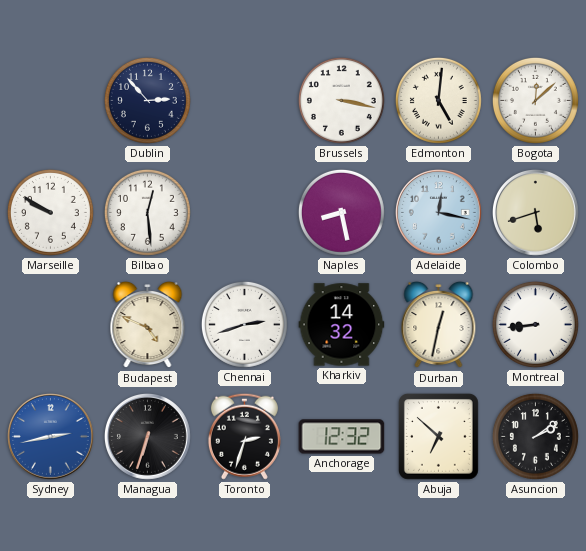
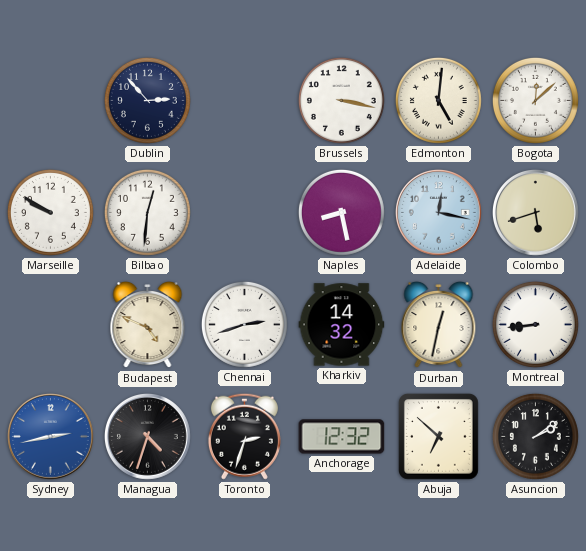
Bilbao: 12:29 -> 12:31 (147, 212)
Managua: 6:33 -> 4:33 (148, 437)
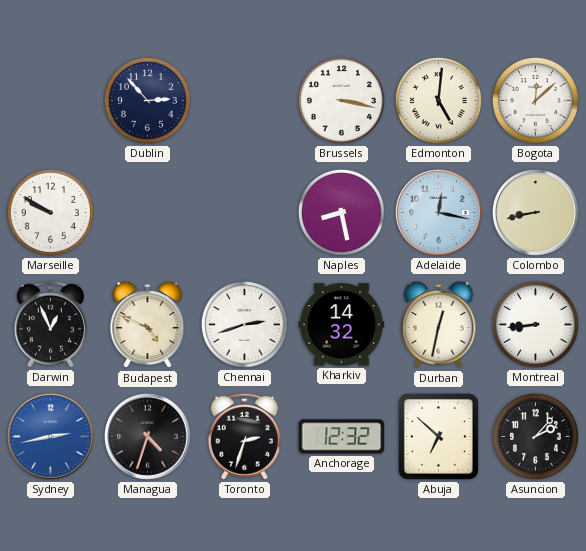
Bilbao: 12:31 -> none (147, 212)
Colombo: 5:42 -> 8:43 (536, 213)
Darwin: none -> 12:56 (50, 324)
Asuncion: 2:09 -> 2:07 (535, 436)
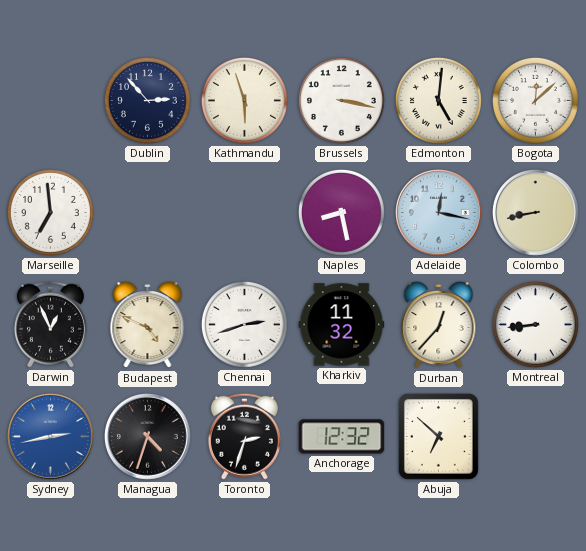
Kathmandu: none -> 5:57 (244, 100)
Marseille: 9:50 -> 6:59 (50, 212)
Kharkiv: 14:32 -> 11:32 (342, 325)
Durban: 12:32 -> 12:37 (439, 325)
Asuncion: 2:07 -> none (535, 436)
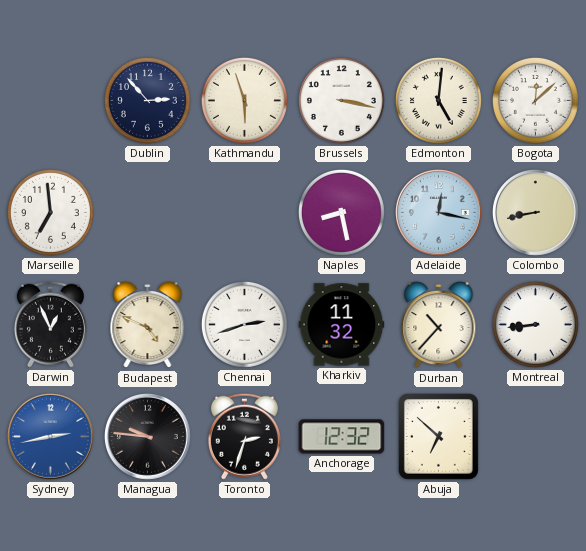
Durban: 12:37 -> 10:37 (439, 325)
Managua: 4:33 -> 9:46 (148, 437)
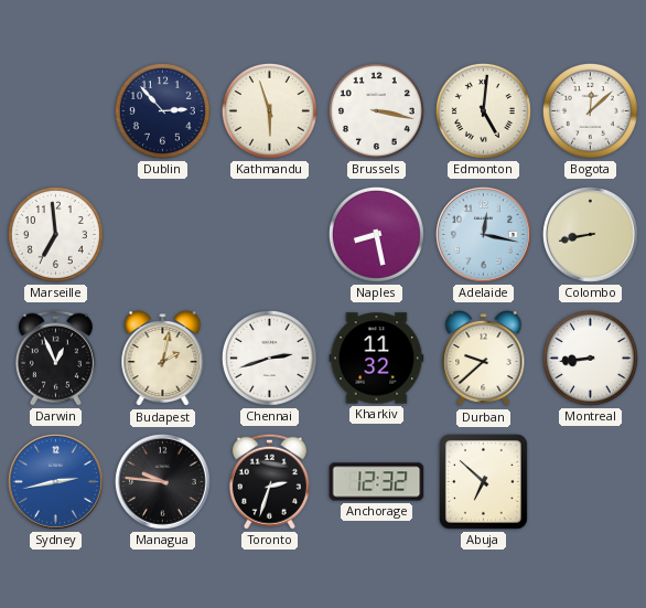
Budapest: 4:49 -> 2:02 (163, 359)
Durban: 10:37 -> 9:38 (484, 359)
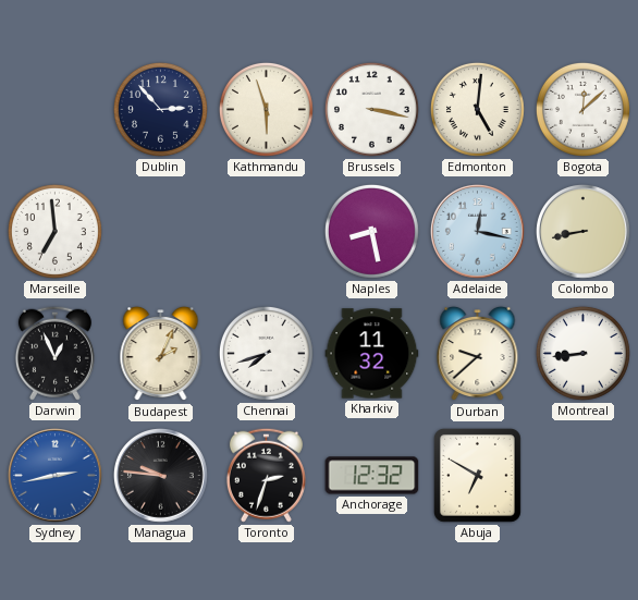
Budapest: 2:02 -> 2:04 (161, 354)
Chennai: 2:42 -> 7:42 (266, 353)
Abuja: 6:52 -> 6:50 (477, 475)
